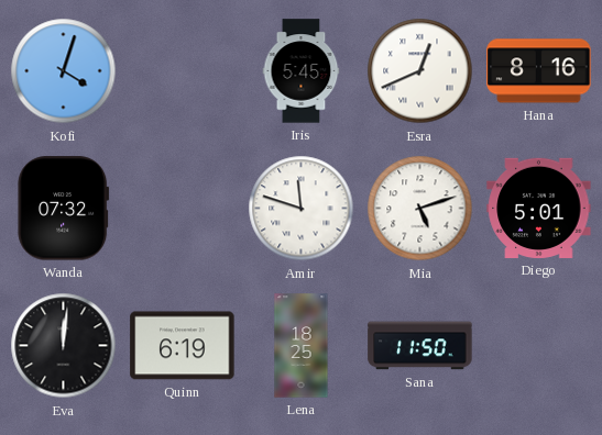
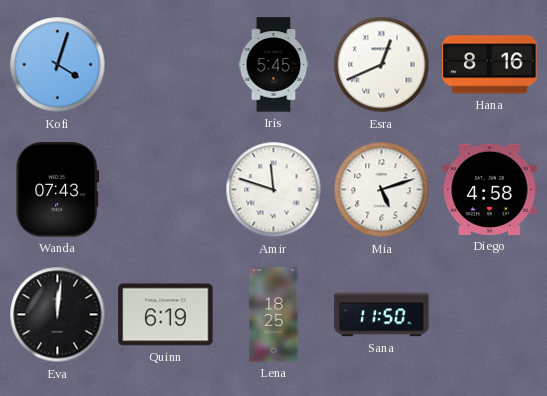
Wanda: 07:32 -> 07:43 (58, 190)
Diego: 5:01 -> 4:58 (490, 189)
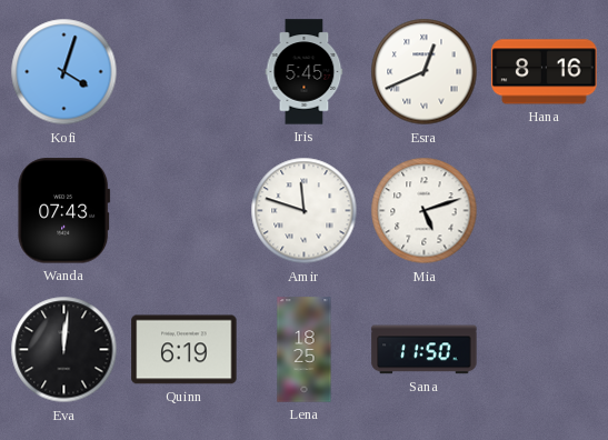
Diego: 4:58 -> none (490, 189)
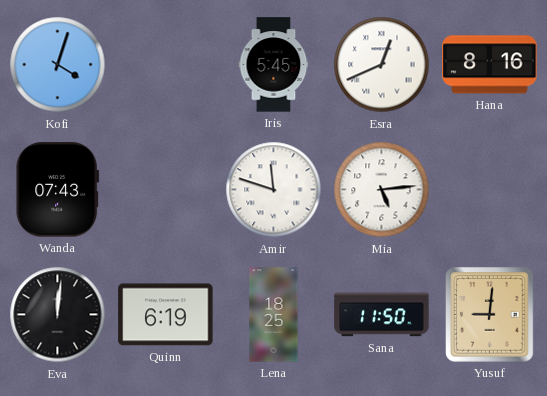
Mia: 5:12 -> 5:14 (382, 190)
Yusuf: none -> 9:01 (490, 315)
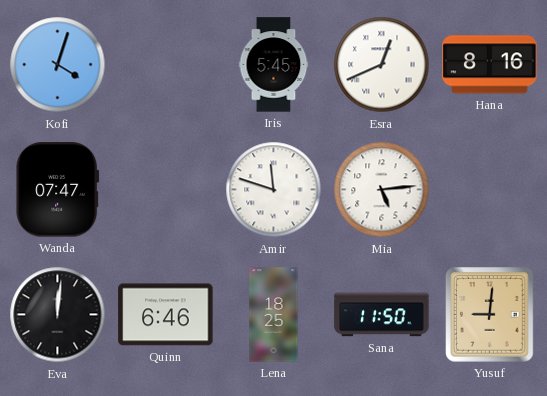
Wanda: 07:43 -> 07:47 (58, 190)
Quinn: 6:19 -> 6:46 (166, 315)
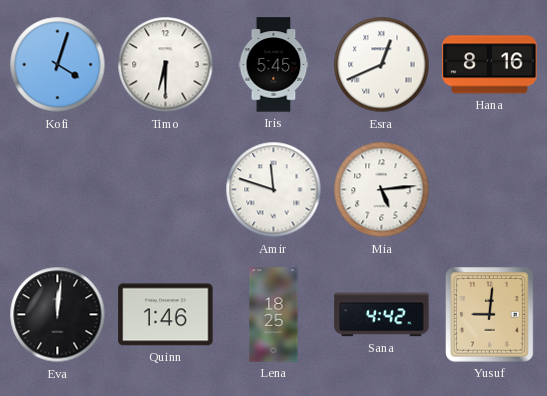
Timo: none -> 6:30 (166, 65)
Wanda: 07:47 -> none (58, 190)
Quinn: 6:46 -> 1:46 (166, 315)
Sana: 11:50 -> 4:42 (382, 315)
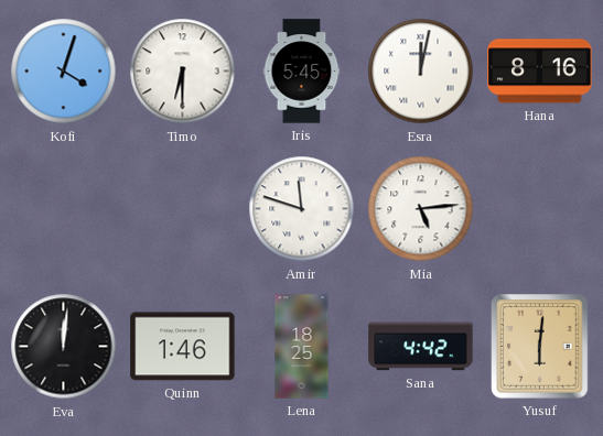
Esra: 12:41 -> 12:02 (421, 72)
Yusuf: 9:01 -> 6:01 (540, 347)
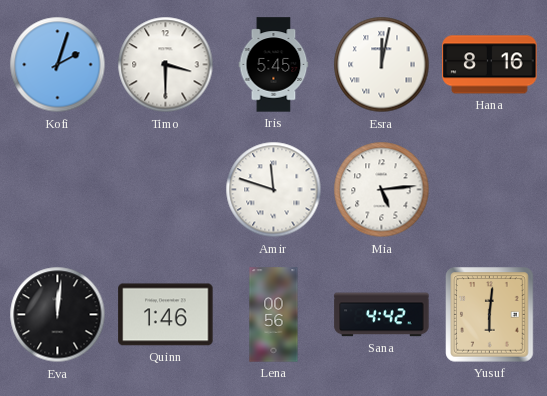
Kofi: 4:03 -> 2:03 (58, 65)
Timo: 6:30 -> 3:30 (166, 65)
Lena: 18:25 -> 00:56 (274, 315)
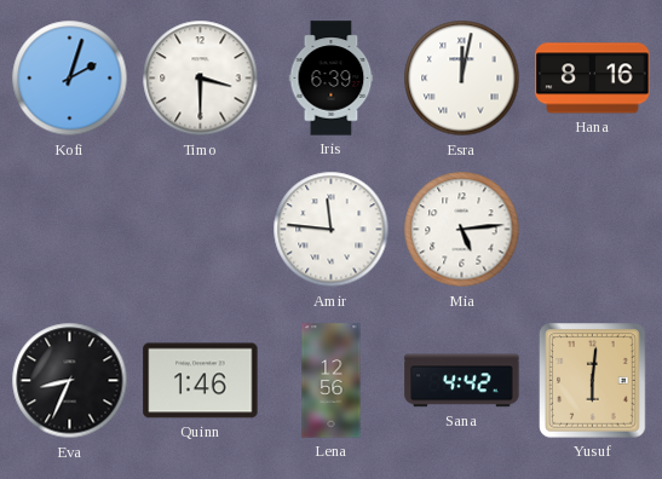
Iris: 5:45 -> 6:39 (332, 79)
Amir: 11:48 -> 11:46 (332, 230)
Eva: 12:01 -> 8:34 (70, 381)
Lena: 00:56 -> 12:56 (332, 381)
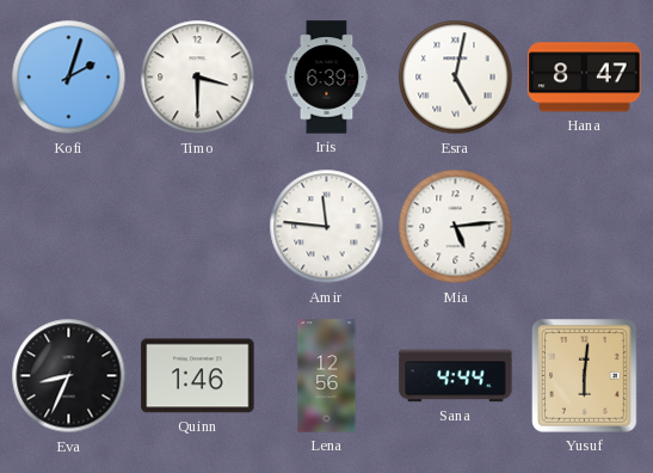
Esra: 12:02 -> 5:02 (456, 78)
Hana: 8:16 -> 8:47 (585, 78)
Sana: 4:42 -> 4:44 (456, 376)
